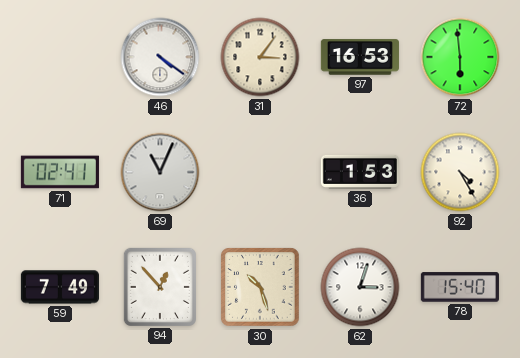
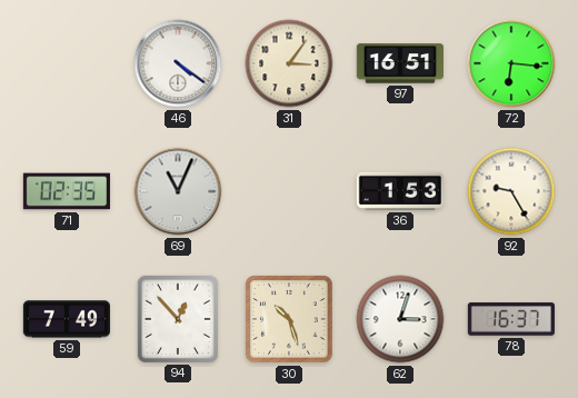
97: 16:53 -> 16:51 (400, 63)
72: 5:59 -> 6:16 (511, 63)
71: 02:41 -> 02:35 (67, 191)
92: 4:25 -> 9:25 (511, 191)
78: 15:40 -> 16:37 (511, 319)
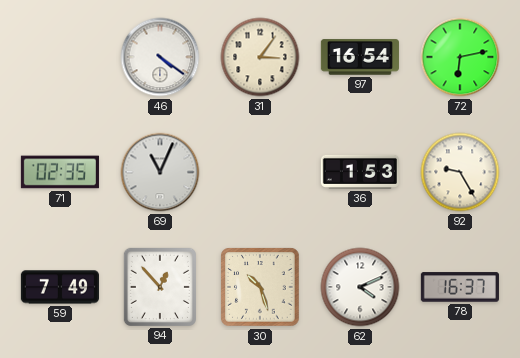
97: 16:51 -> 16:54 (360, 57)
72: 6:16 -> 6:13 (460, 57)
62: 3:03 -> 4:11 (360, 287)
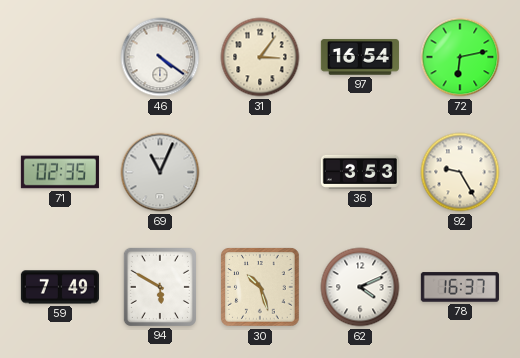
36: 1:53 -> 3:53 (360, 172)
94: 12:53 -> 5:50 (160, 287)
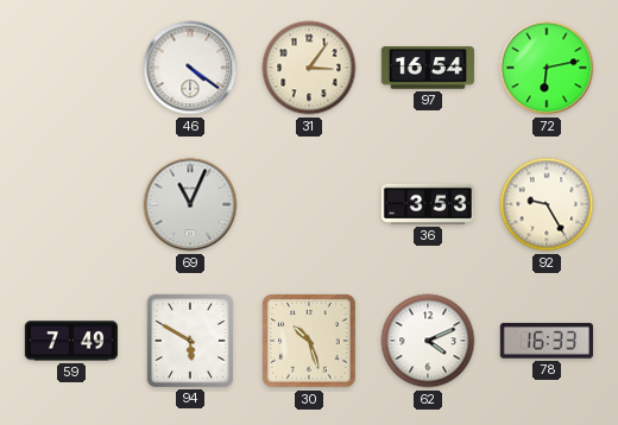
71: 02:35 -> none (60, 172)
78: 16:37 -> 16:33 (547, 341)
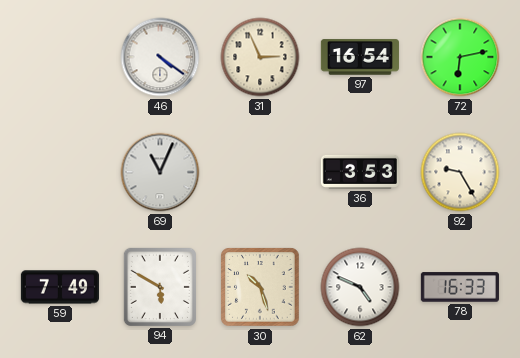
31: 3:06 -> 2:56 (260, 57)
62: 4:11 -> 4:49 (360, 287)
